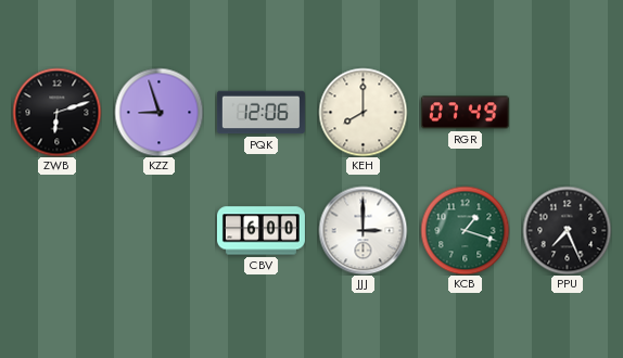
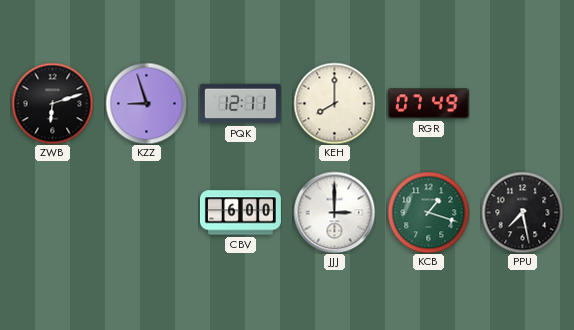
PQK: 12:06 -> 12:11 (240, 104)
PPU: 7:26 -> 7:28 (522, 212)
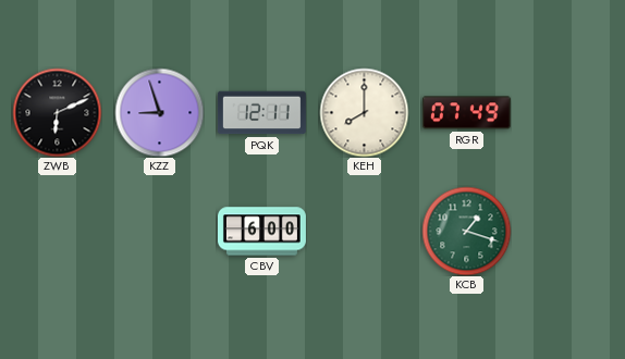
ZWB: 6:12 -> 6:11 (57, 112)
JJJ: 3:00 -> none (334, 212)
PPU: 7:28 -> none (522, 212)
